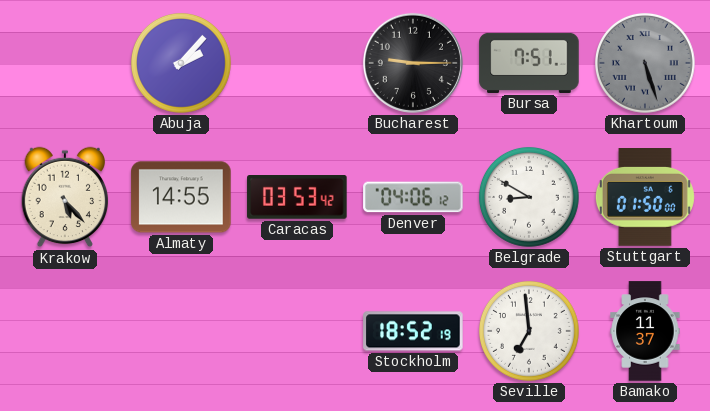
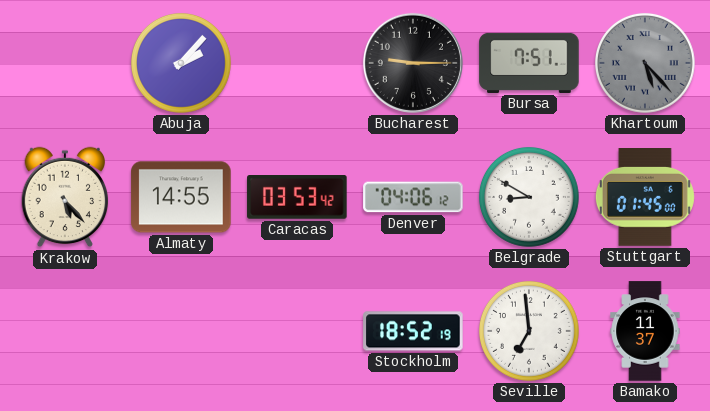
Khartoum: 5:27 -> 5:23 (645, 63)
Stuttgart: 01:50 -> 01:45 (645, 198)
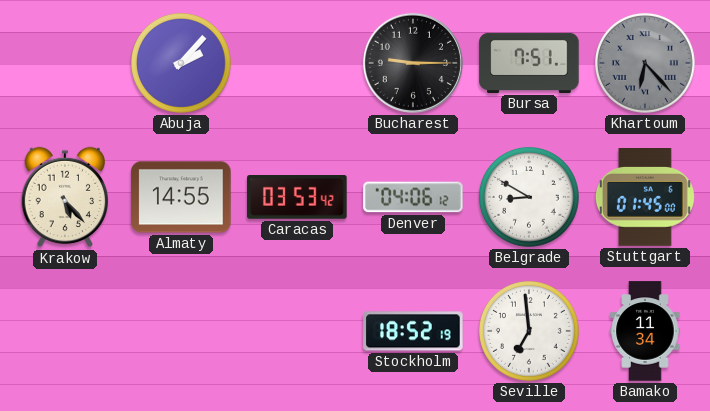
Khartoum: 5:23 -> 6:23 (645, 63)
Bamako: 11:37 -> 11:34 (645, 331)
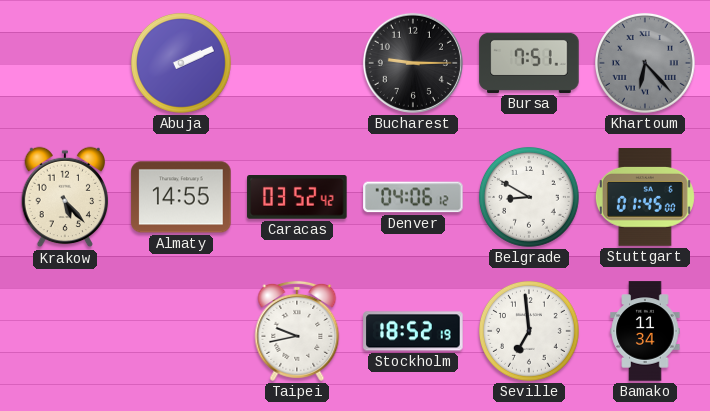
Abuja: 2:07 -> 2:11 (181, 63)
Caracas: 03:53 -> 03:52 (297, 198)
Taipei: none -> 9:43 (297, 331)
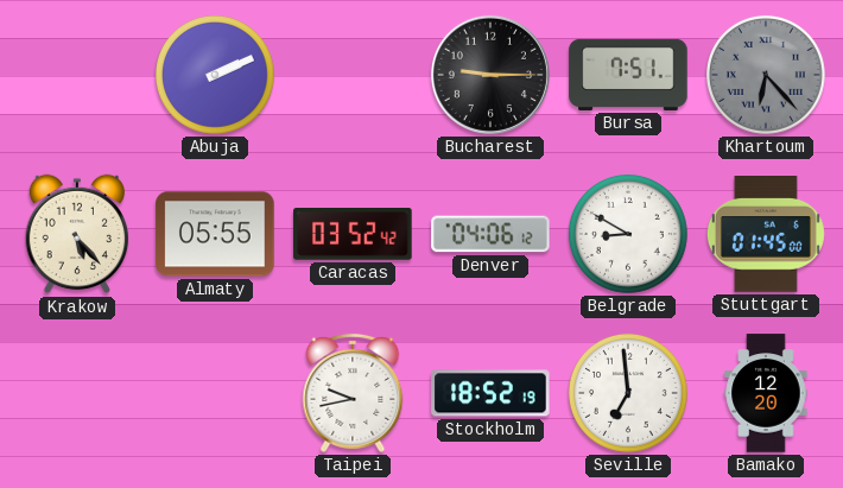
Almaty: 14:55 -> 05:55 (215, 234)
Bamako: 11:34 -> 12:20 (766, 393)
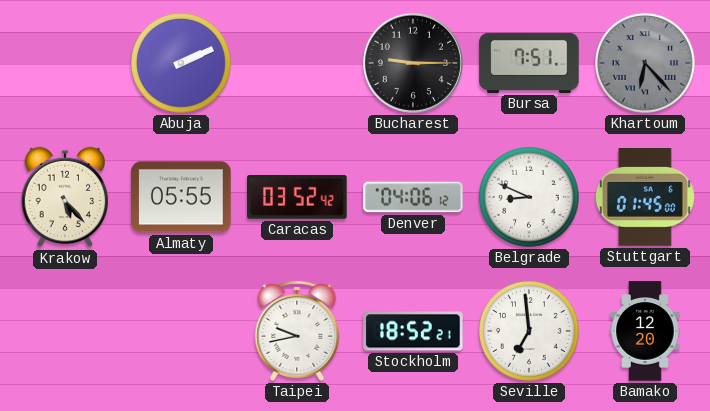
Belgrade: 8:50 -> 8:49 (529, 197)
Stockholm: 18:52:19 -> 18:52:21 (413, 331)
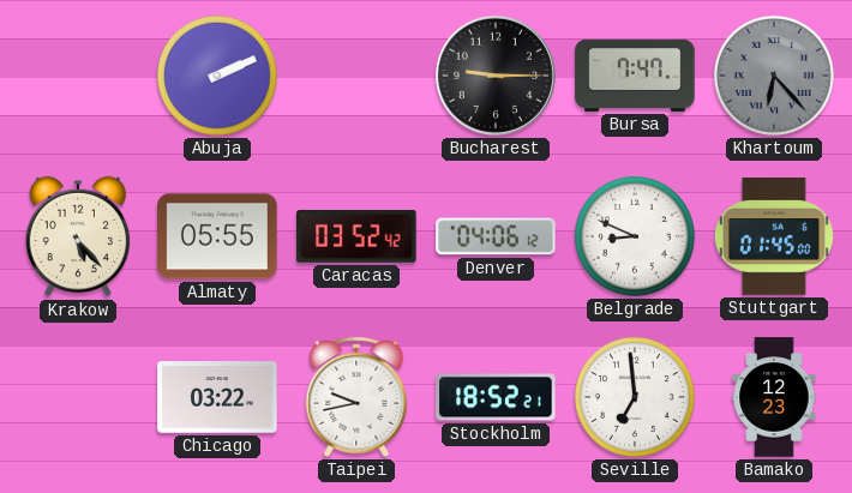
Bursa: 7:51 -> 7:47 (635, 76)
Chicago: none -> 03:22 (217, 397)
Bamako: 12:20 -> 12:23 (774, 397)
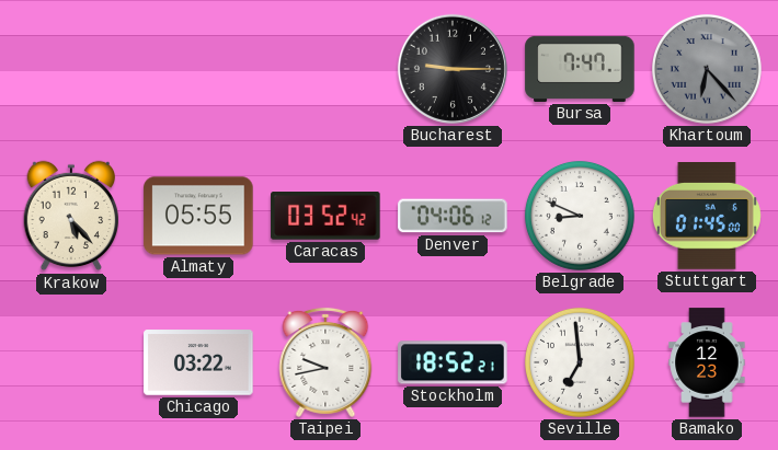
Abuja: 2:11 -> none (217, 76)
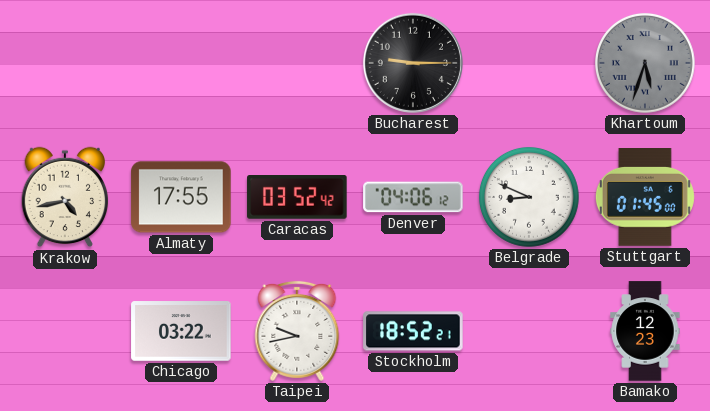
Bursa: 7:47 -> none (580, 69)
Khartoum: 6:23 -> 5:33 (645, 63)
Krakow: 5:23 -> 4:43 (65, 197)
Almaty: 05:55 -> 17:55 (181, 197)
Seville: 6:59 -> none (580, 362)
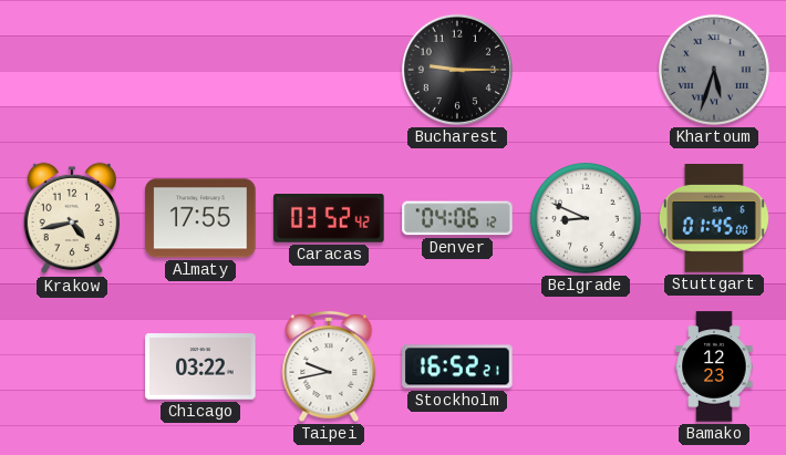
Stockholm: 18:52 -> 16:52 (457, 366)
